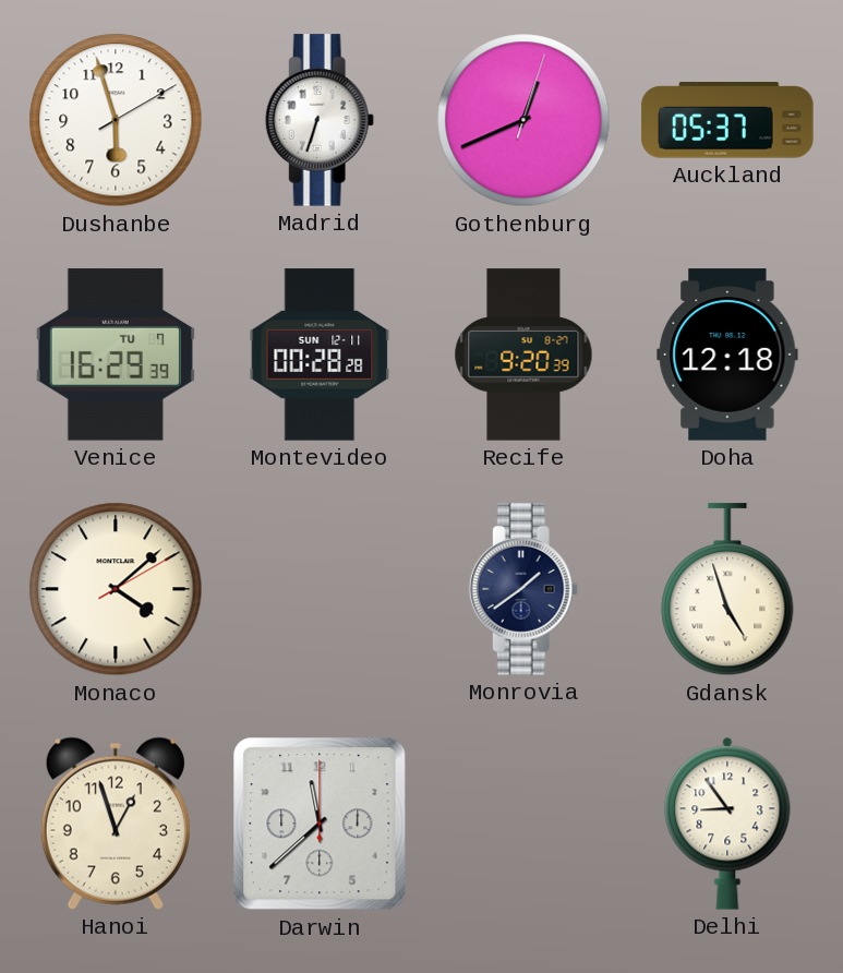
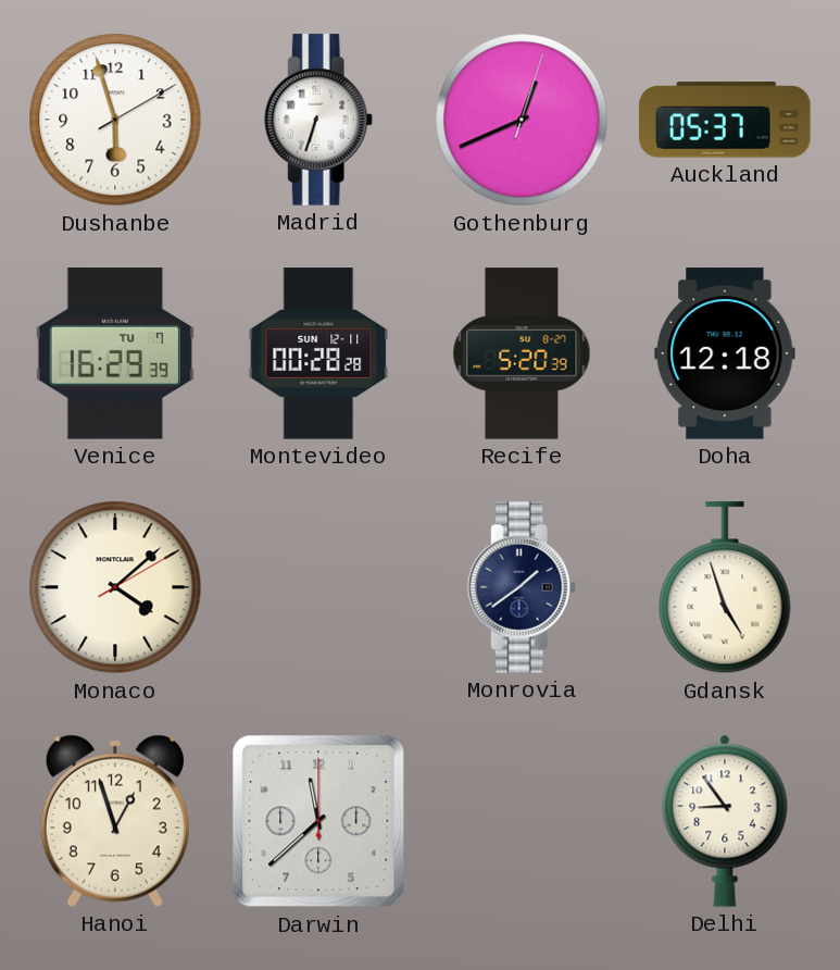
Recife: 9:20 -> 5:20 (522, 353)
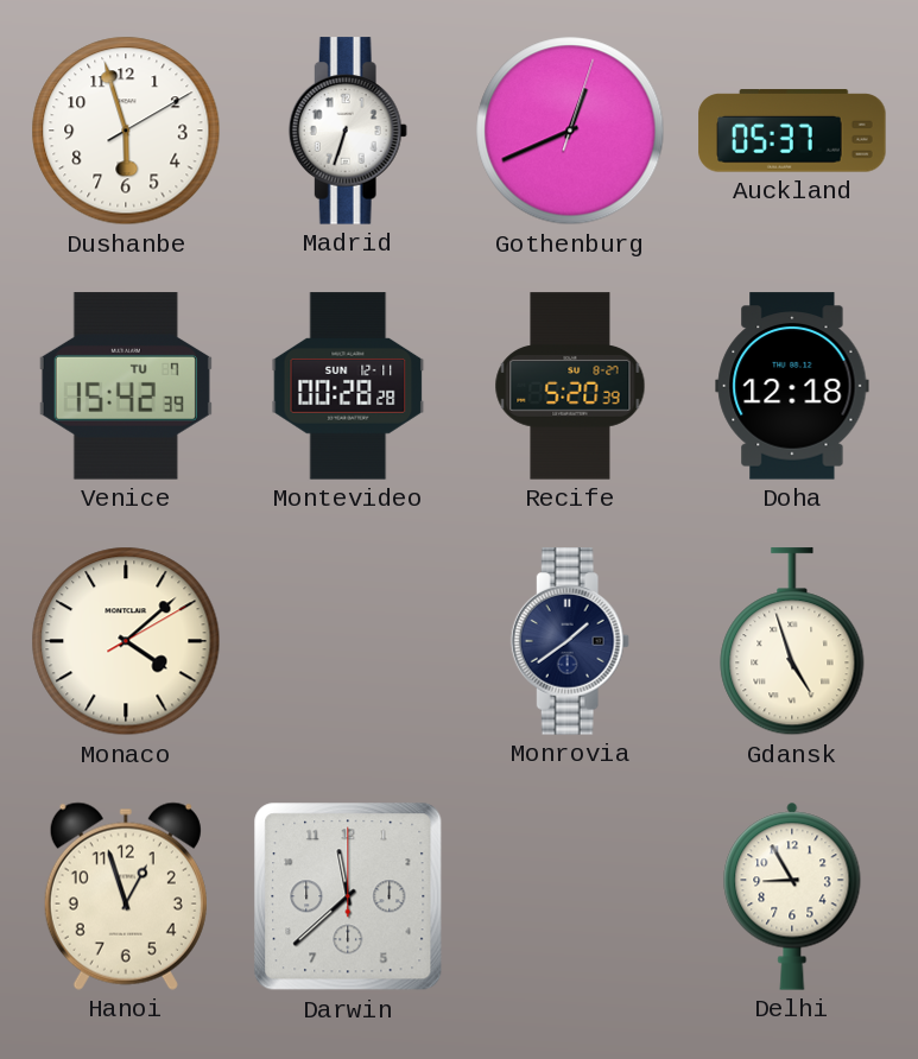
Venice: 16:29 -> 15:42 (126, 386)
Delhi: 8:54 -> 8:55 (792, 896)
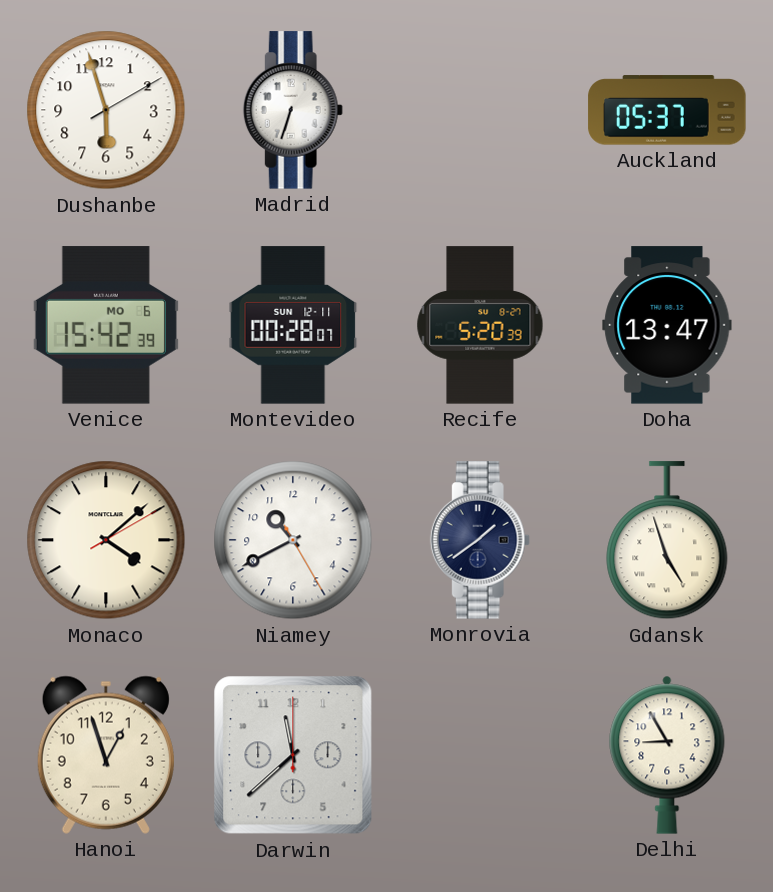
Gothenburg: 12:41 -> none (570, 131)
Venice date: TU 7 -> MO 6 (106, 325)
Montevideo: 00:28:28 -> 00:28:07 (293, 325)
Doha: 12:18 -> 13:47 (667, 325)
Niamey: none -> 10:40 (293, 540)
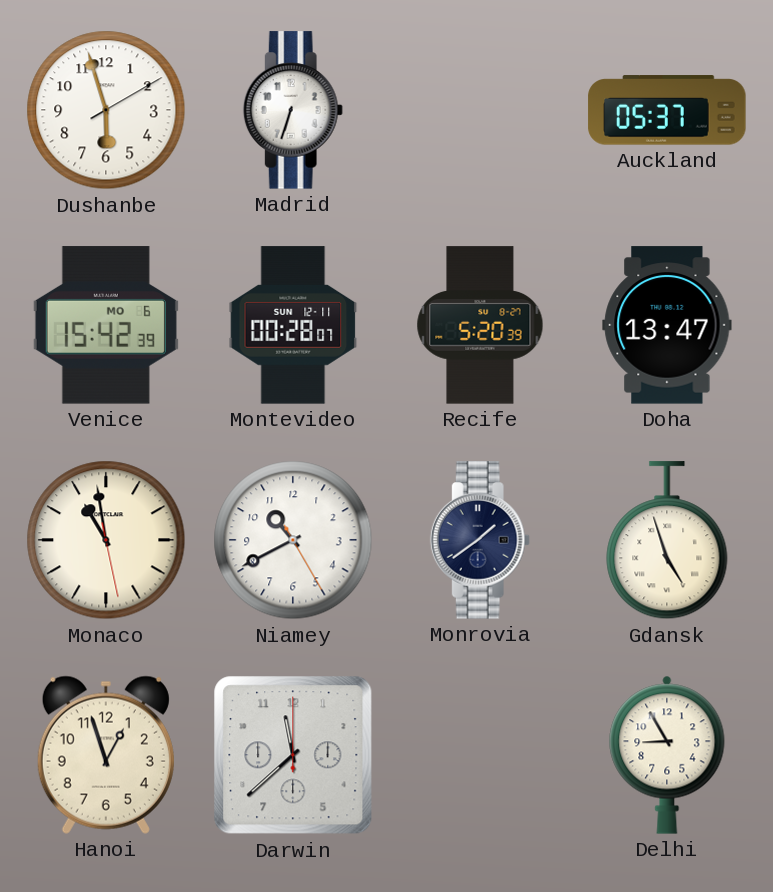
Monaco: 4:08 -> 10:58 (106, 540)
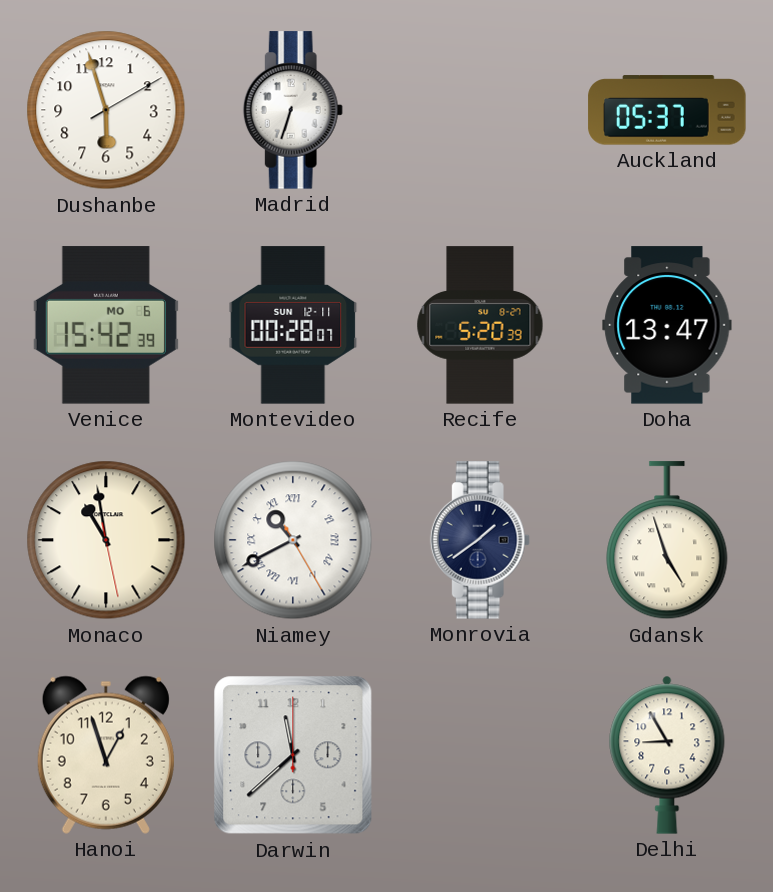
Niamey numerals: Arabic -> Roman (293, 540)
